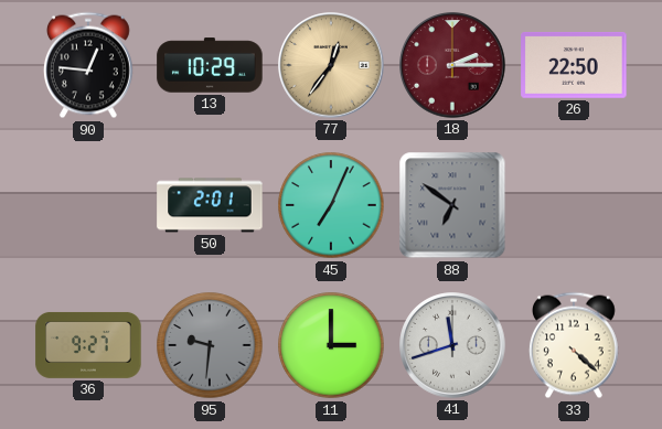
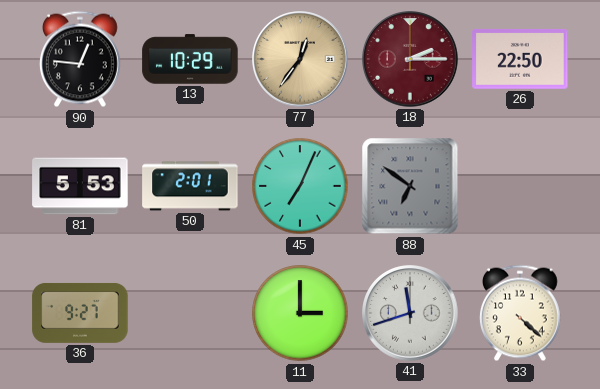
81: none -> 5:53 (80, 186)
95: 9:31 -> none (210, 345)
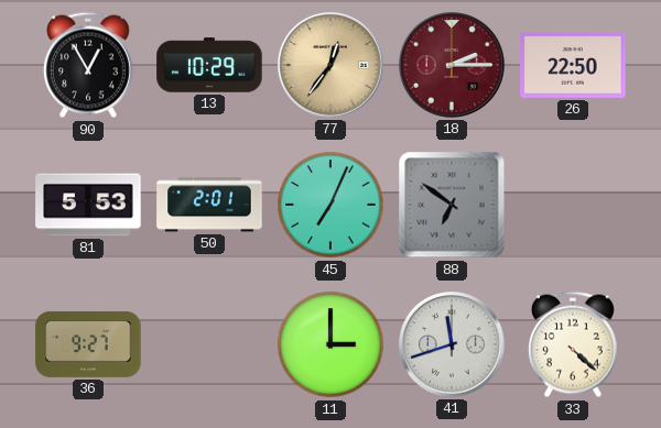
90: 12:46 -> 12:55 (88, 65)
